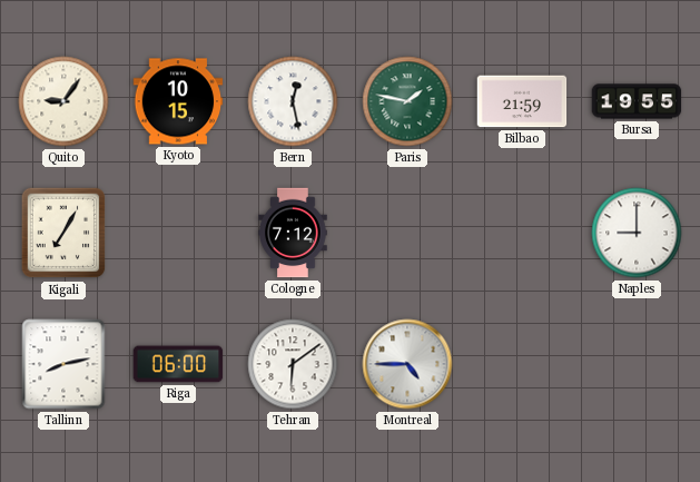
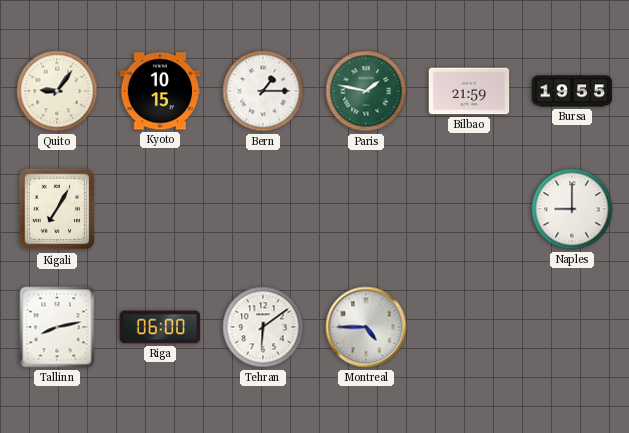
Bern: 12:28 -> 1:15 (263, 91)
Cologne: 7:12 -> none (293, 233)
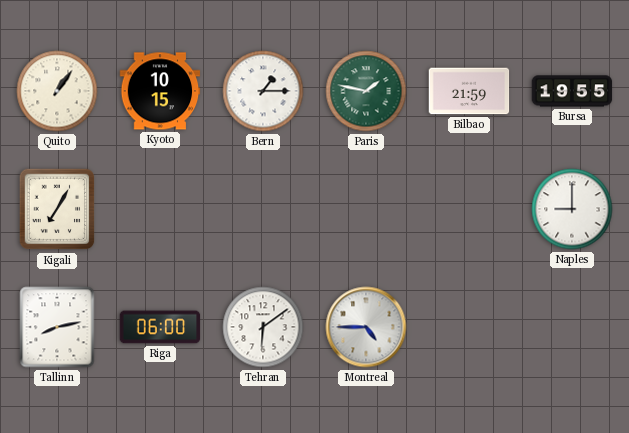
Quito: 9:06 -> 1:06 (57, 91)
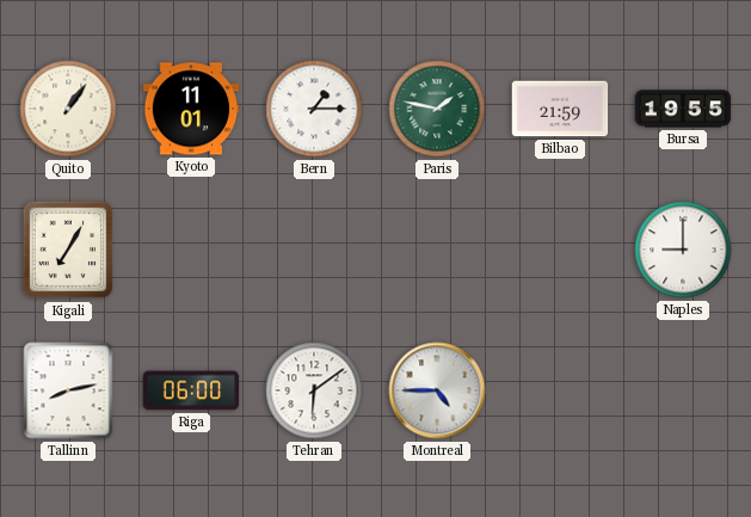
Kyoto: 10:15 -> 11:01 (191, 109)
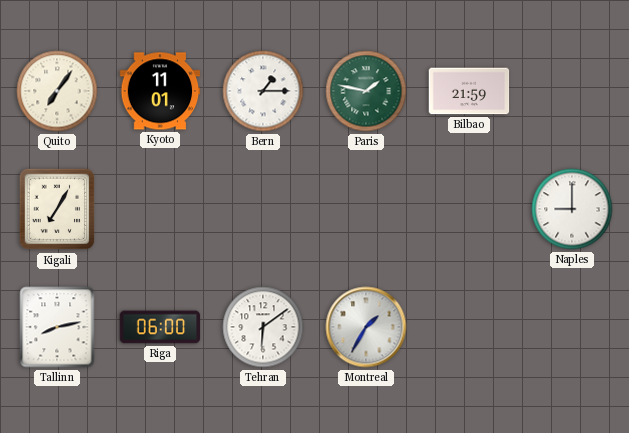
Quito: 1:06 -> 7:06 (57, 91)
Bursa: 19:55 -> none (683, 109)
Montreal: 4:45 -> 1:35 (366, 327)
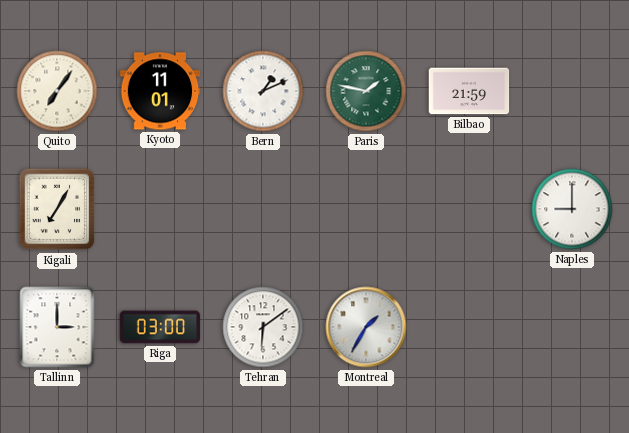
Bern: 1:15 -> 1:11 (263, 91)
Tallinn: 8:13 -> 3:00 (57, 327)
Riga: 06:00 -> 03:00 (160, 327)
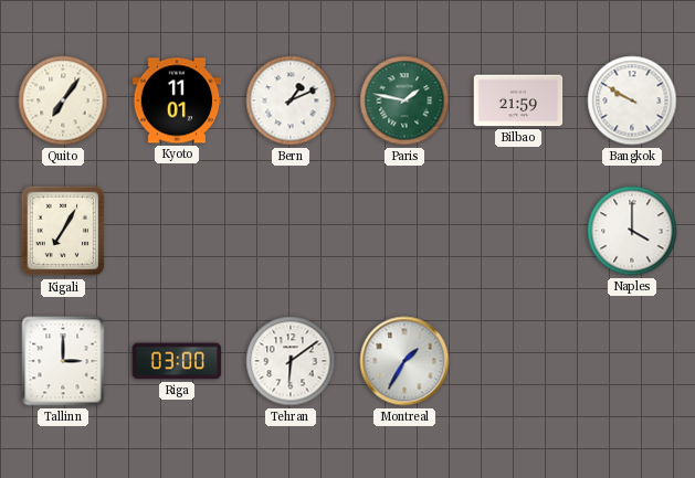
Bangkok: none -> 9:50 (632, 100)
Naples: 9:00 -> 4:00 (632, 231)
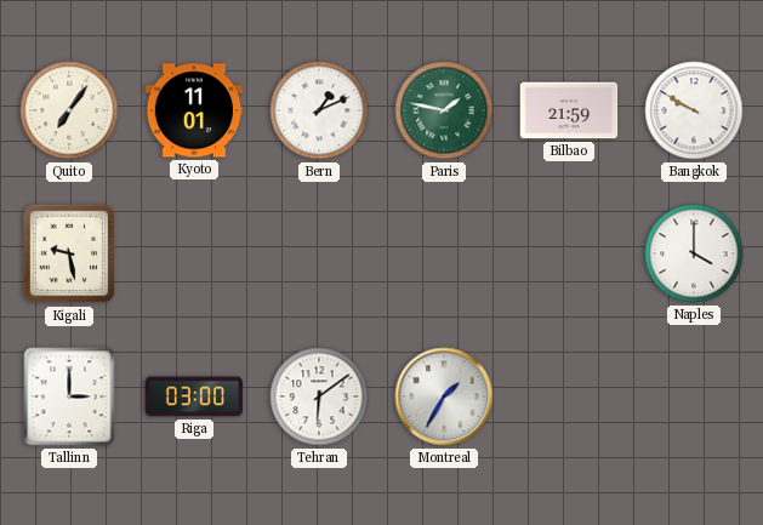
Kigali: 7:05 -> 9:28 (69, 253)
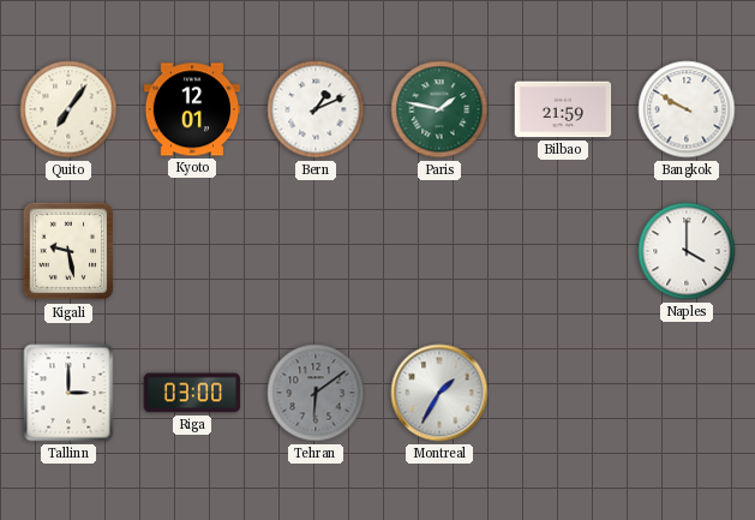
Kyoto: 11:01 -> 12:01 (192, 109)
Tehran dial: white -> grey (316, 393)
